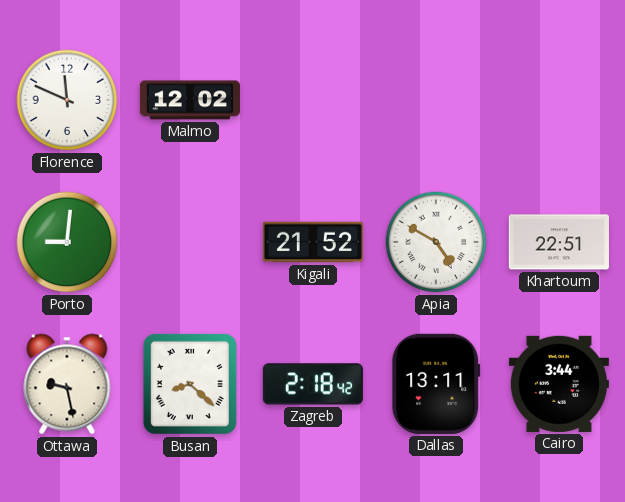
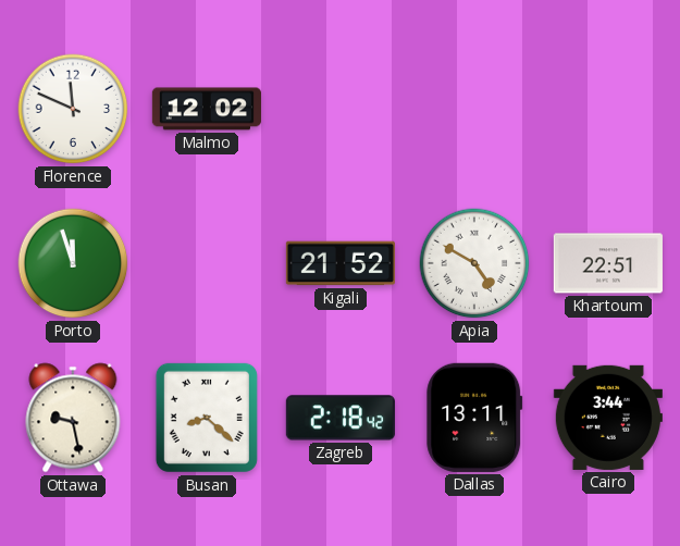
Porto: 9:01 -> 11:57 (73, 263)
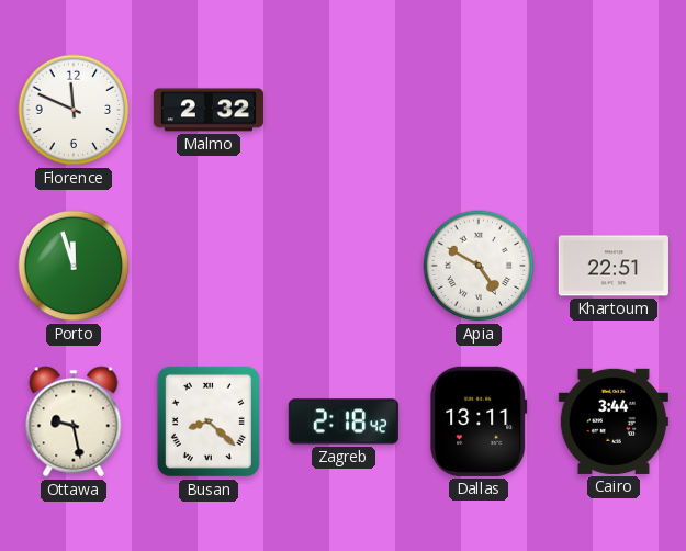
Malmo: 12:02 -> 2:32 (209, 110)
Kigali: 21:52 -> none (341, 263)
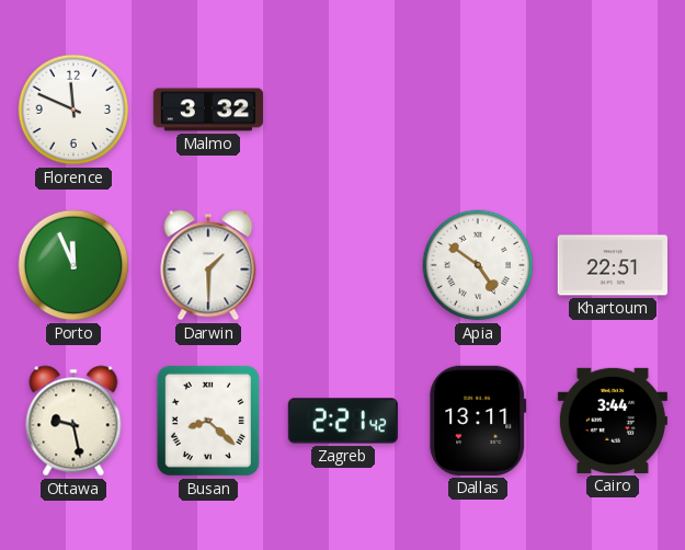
Malmo: 2:32 -> 3:32 (208, 110)
Porto: 11:57 -> 11:56 (73, 265)
Darwin: none -> 1:30 (208, 265)
Apia: 4:50 -> 4:51 (478, 265)
Zagreb: 2:18 -> 2:21 (343, 421)
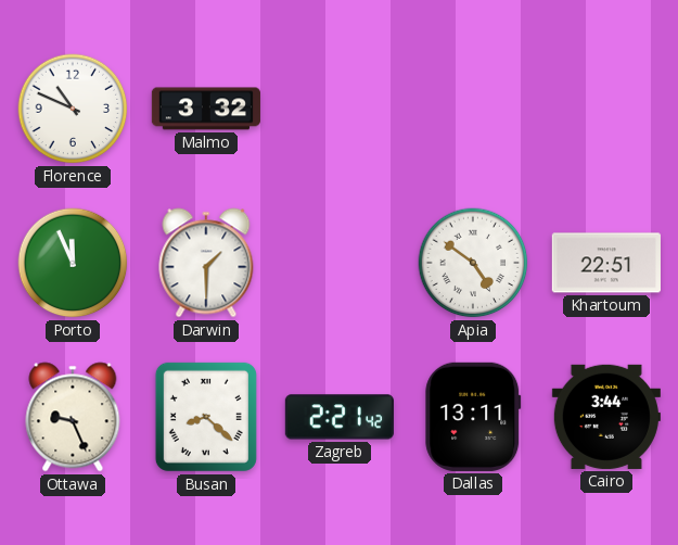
Florence: 11:49 -> 10:49 (73, 109)
Ottawa: 9:28 -> 9:26 (73, 417)
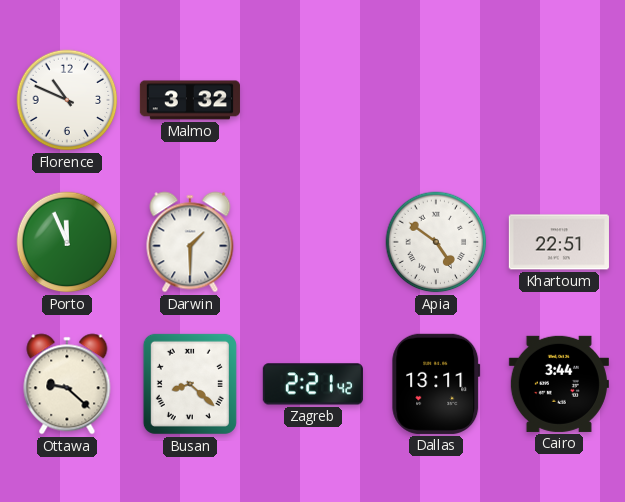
Ottawa: 9:26 -> 9:22 (67, 384)
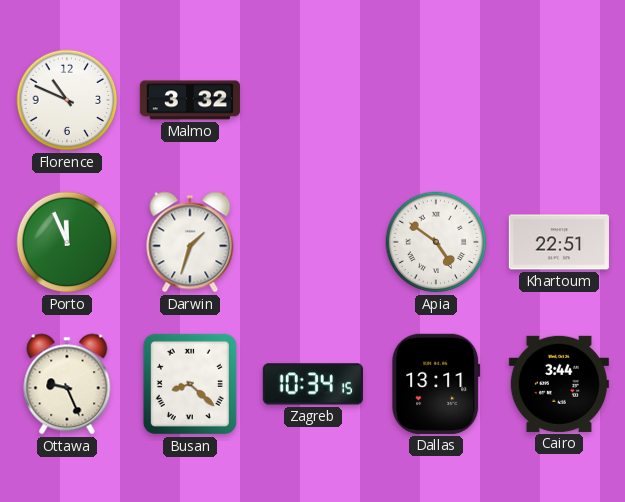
Darwin: 1:30 -> 1:33 (190, 242)
Ottawa: 9:22 -> 9:26 (67, 384)
Zagreb: 2:21 -> 10:34 (313, 384)
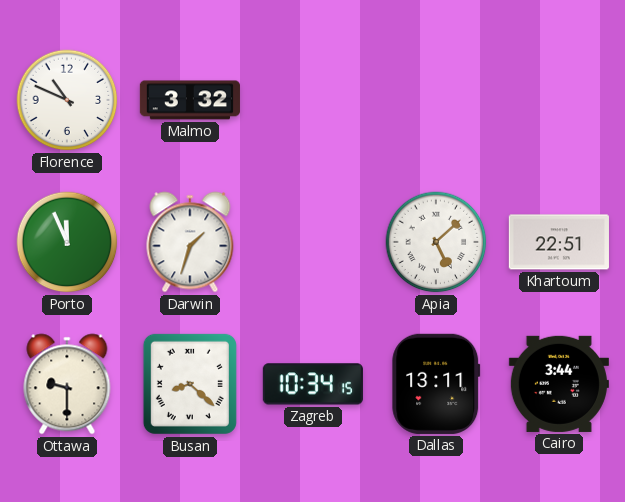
Apia: 4:51 -> 5:08 (436, 242)
Ottawa: 9:26 -> 9:30 (67, 384)
